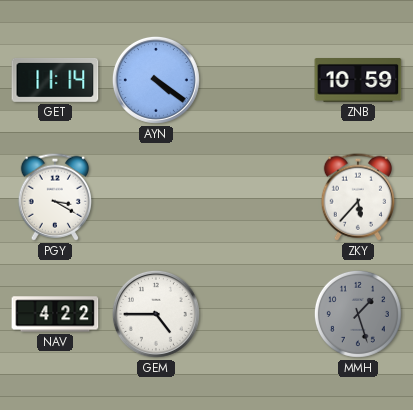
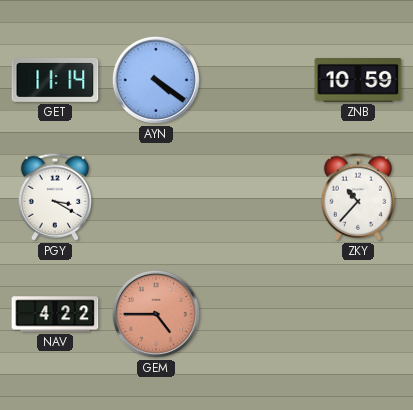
ZKY: 5:37 -> 10:37 (358, 197)
GEM dial: white -> salmon (156, 314)
MMH: 1:27 -> none (358, 314)
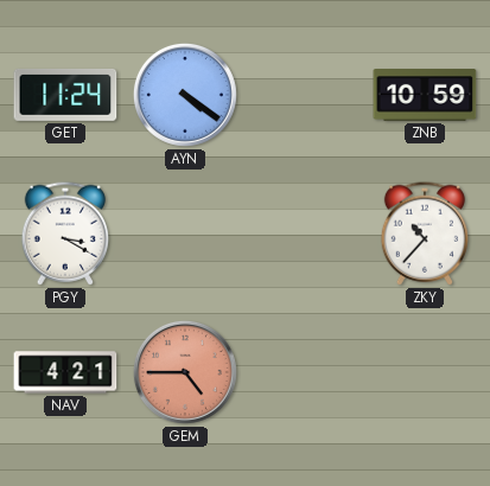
GET: 11:14 -> 11:24 (65, 96)
NAV: 4:22 -> 4:21 (65, 372)
